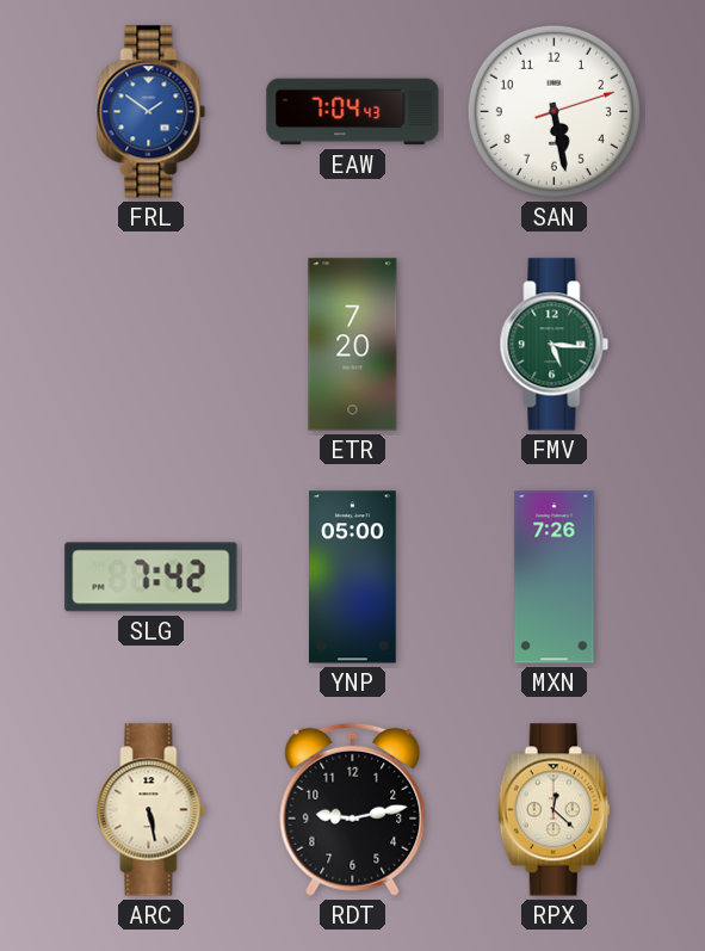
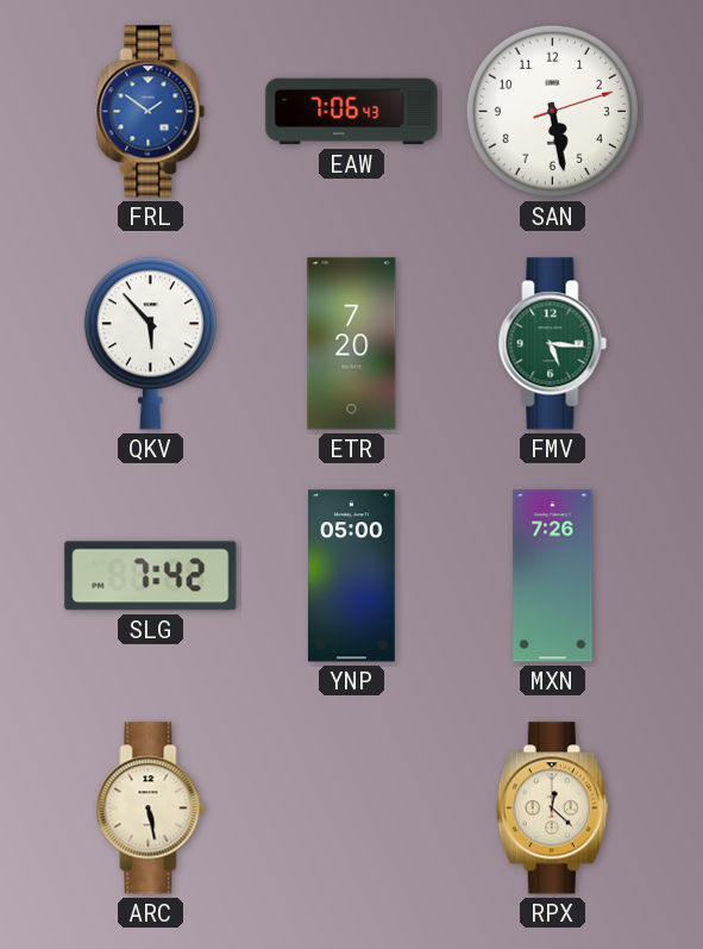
EAW: 7:04 -> 7:06 (352, 112)
QKV: none -> 5:53 (150, 343)
RDT: 9:13 -> none (353, 809)
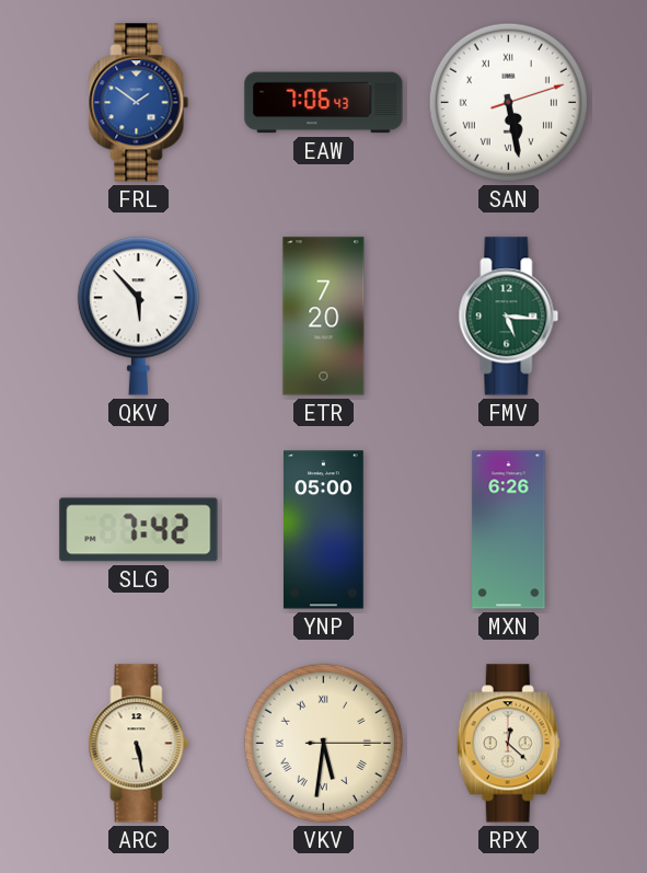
SAN numerals: Arabic -> Roman (508, 102)
MXN: 7:26 -> 6:26 (509, 530)
VKV: none -> 5:31 (323, 743)
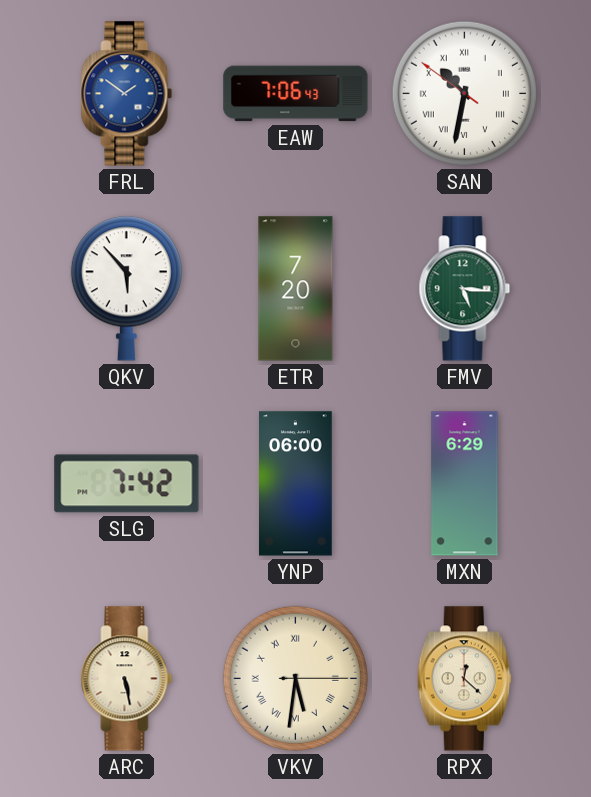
SAN: 5:28 -> 10:31 (464, 93)
YNP: 05:00 -> 06:00 (296, 484)
MXN: 6:26 -> 6:29 (465, 484)
